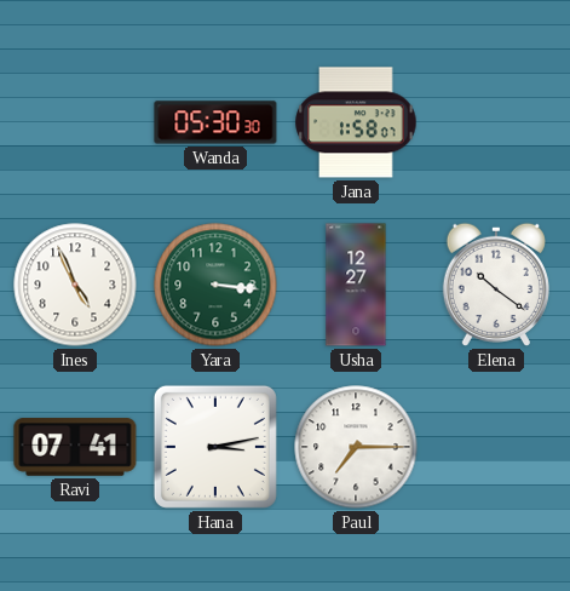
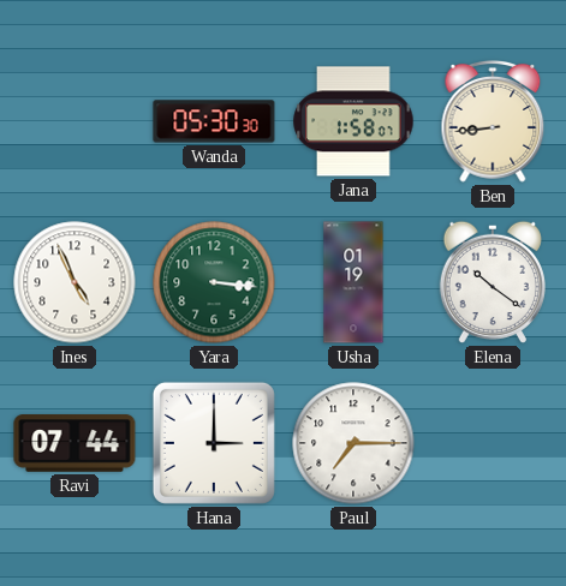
Ben: none -> 8:44 (493, 122)
Usha: 12:27 -> 01:19 (353, 282)
Ravi: 07:41 -> 07:44 (75, 443)
Hana: 3:13 -> 3:00 (214, 443)
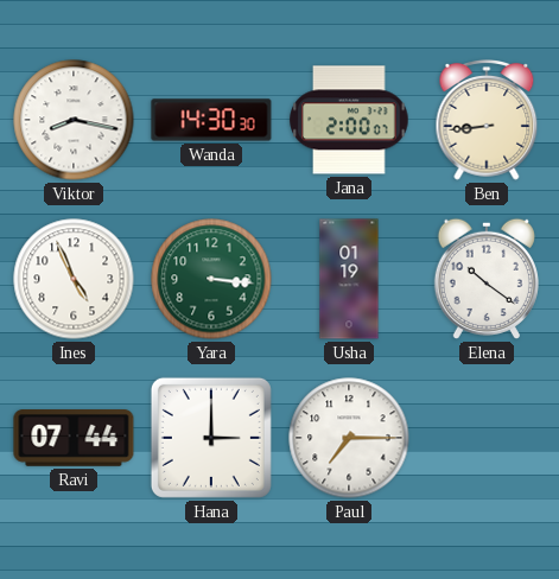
Viktor: none -> 8:17 (74, 120)
Wanda: 05:30 -> 14:30 (211, 120)
Jana: 1:58 -> 2:00 (349, 120)
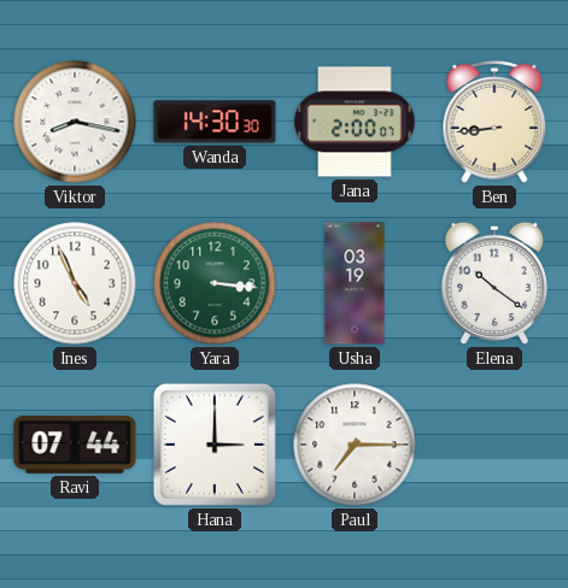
Usha: 01:19 -> 03:19 (355, 283)
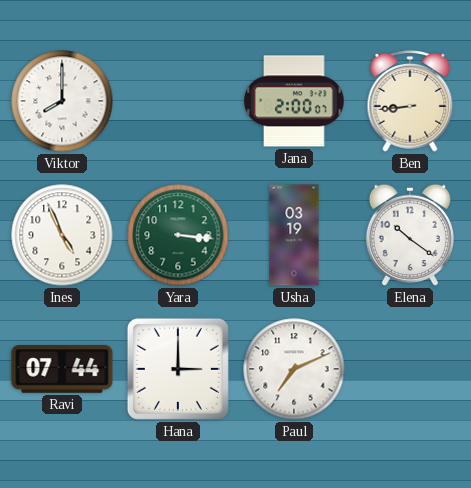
Viktor: 8:17 -> 8:00 (62, 101)
Wanda: 14:30 -> none (215, 122)
Paul: 7:15 -> 7:11 (294, 369)
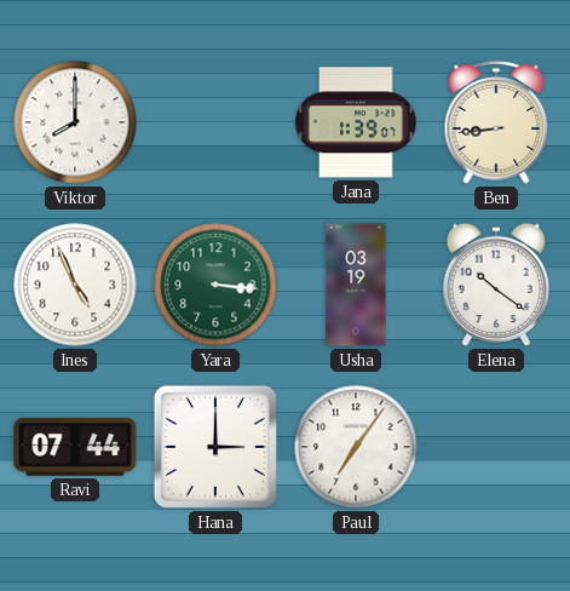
Jana: 2:00 -> 1:39 (356, 122)
Paul: 7:11 -> 7:06 (356, 447)
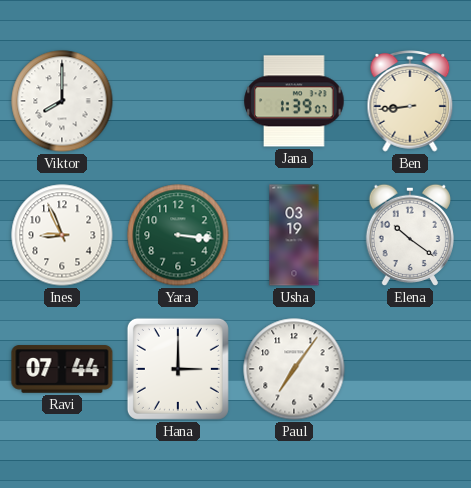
Ines: 4:56 -> 8:56 (62, 235)
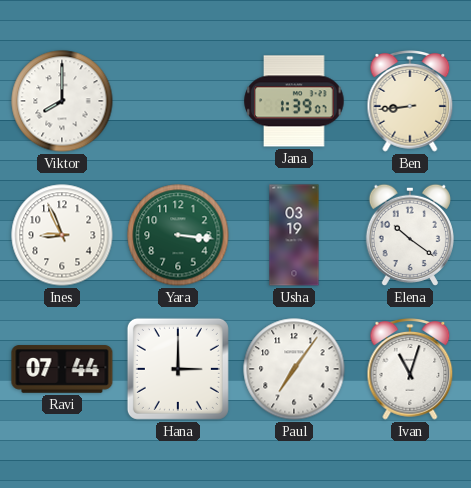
Ivan: none -> 11:03 (410, 370)
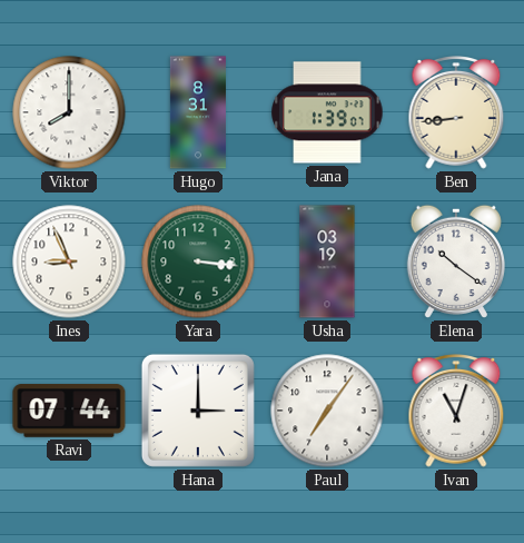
Hugo: none -> 8:31 (198, 112)
